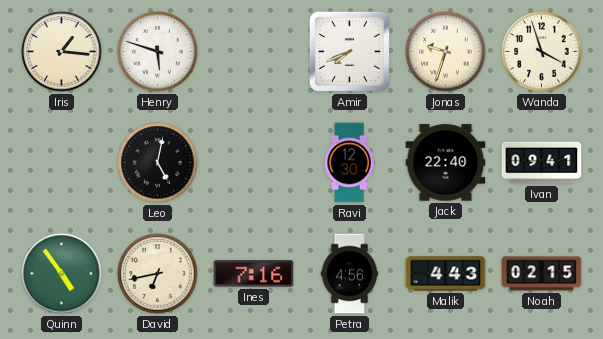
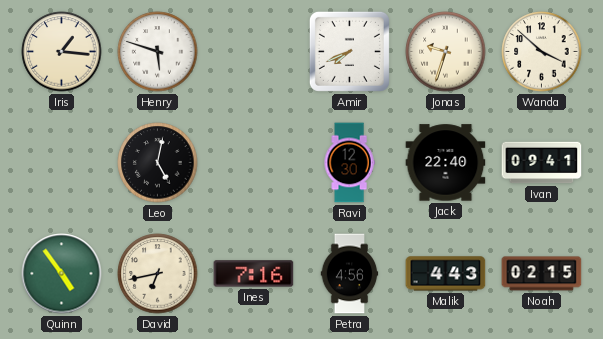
Wanda: 3:57 -> 3:52 (542, 52)
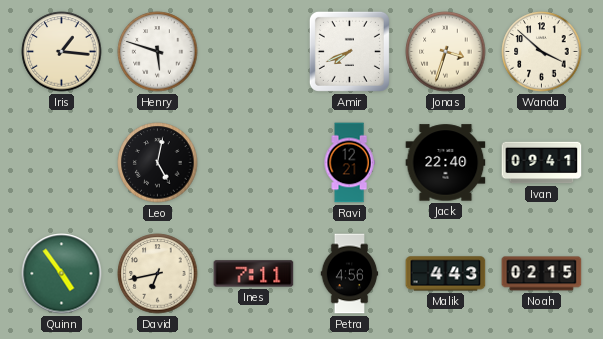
Jonas: 9:33 -> 3:33 (446, 52)
Ravi: 12:30 -> 12:21 (349, 163)
Ines: 7:16 -> 7:11 (254, 274)
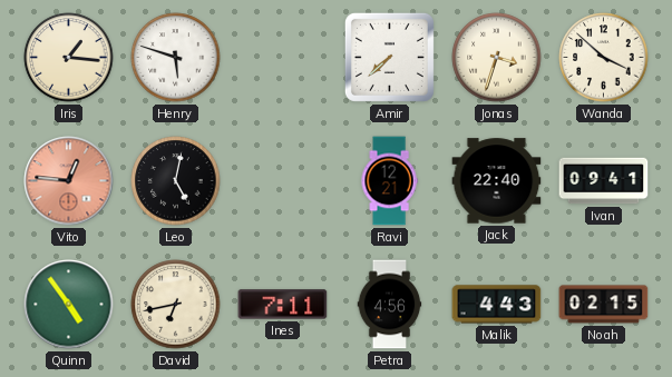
Amir: 7:41 -> 7:38 (389, 57)
Vito: none -> 12:46 (69, 181)
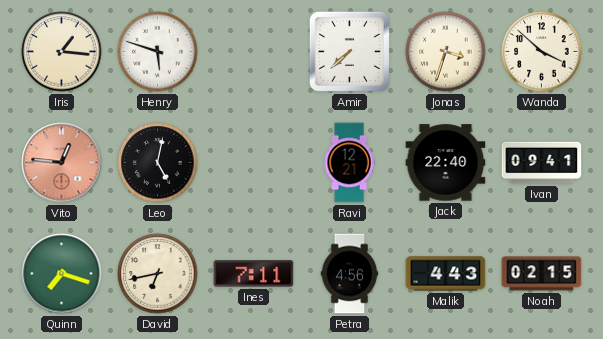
Quinn: 4:54 -> 7:18 (62, 274)
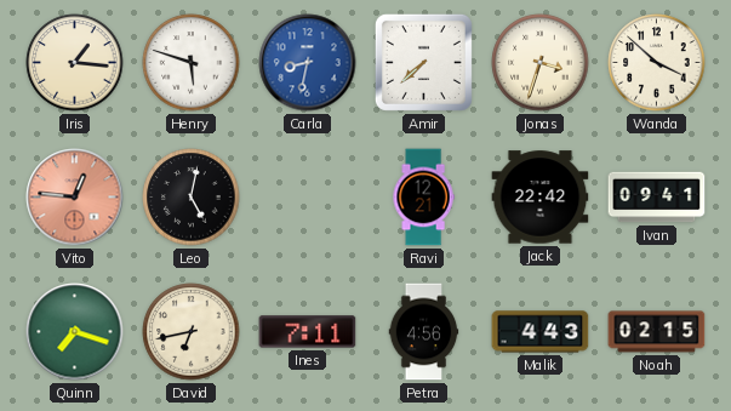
Carla: none -> 8:32 (308, 63)
Jack: 22:40 -> 22:42 (541, 198)
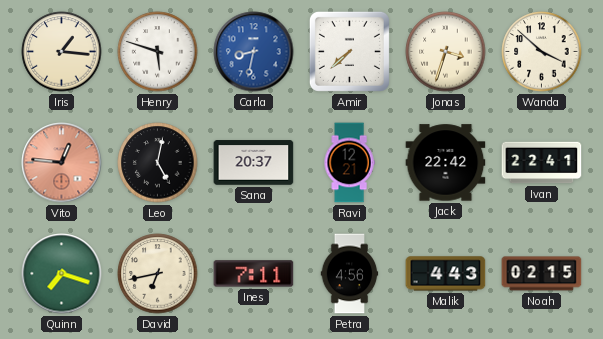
Sana: none -> 20:37 (254, 163)
Ivan: 09:41 -> 22:41 (542, 163)
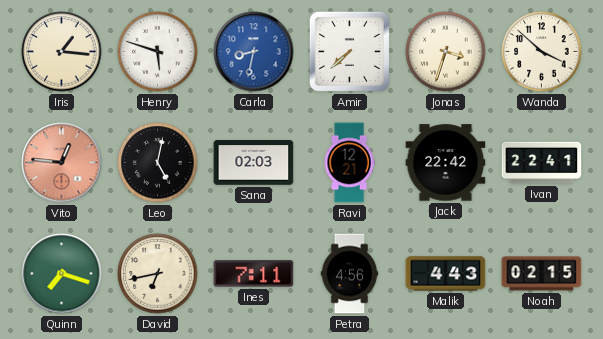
Sana: 20:37 -> 02:03 (254, 163)
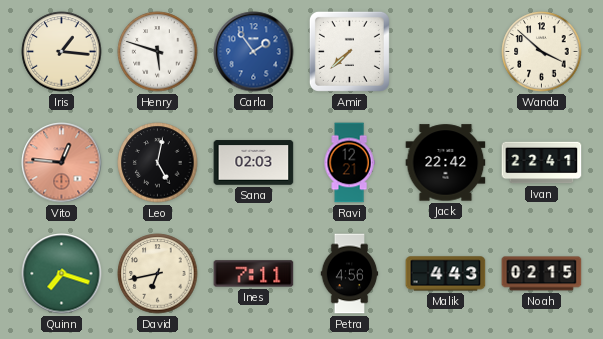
Carla: 8:32 -> 1:54 (254, 52)
Jonas: 3:33 -> none (446, 52)
